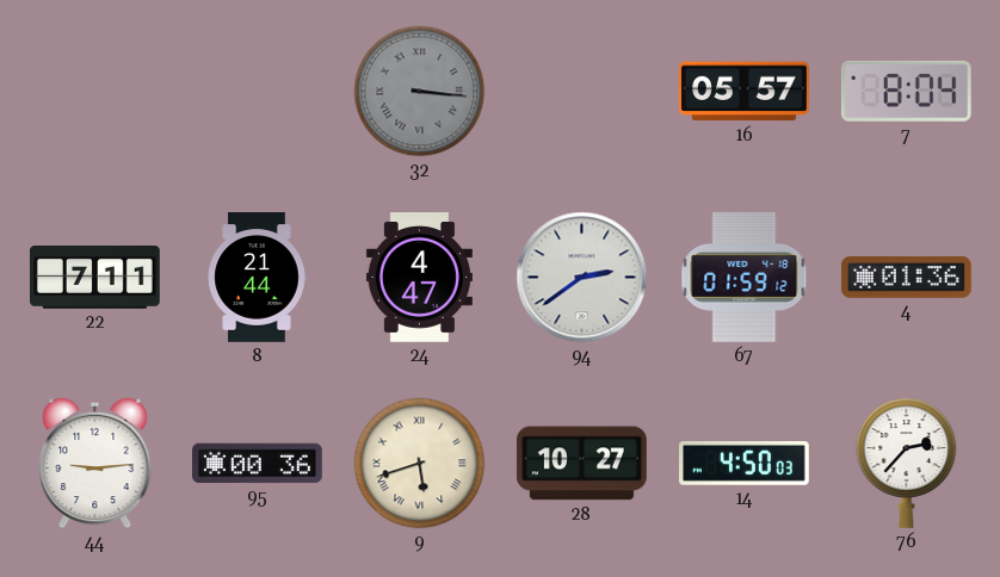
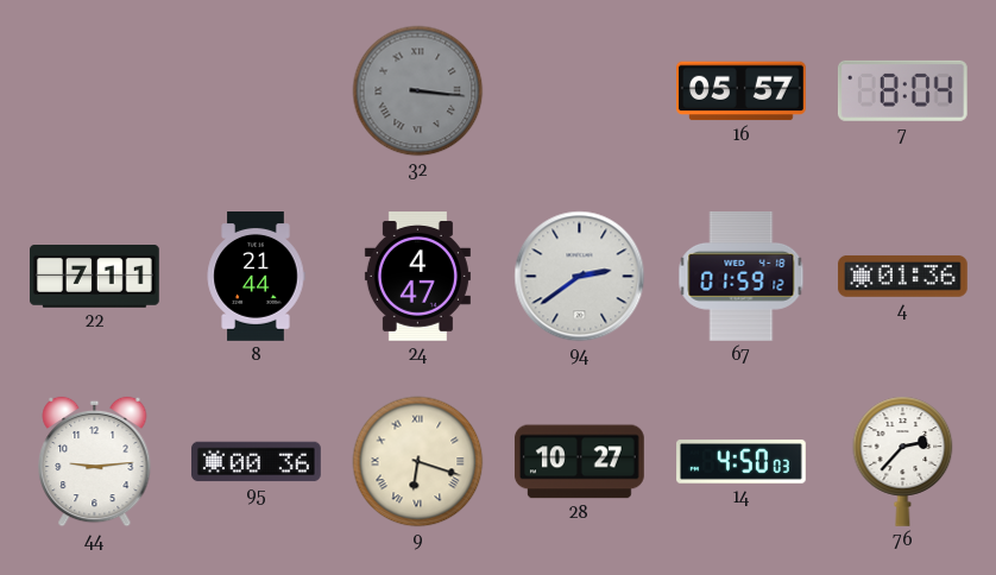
9: 5:42 -> 6:18 (418, 462)
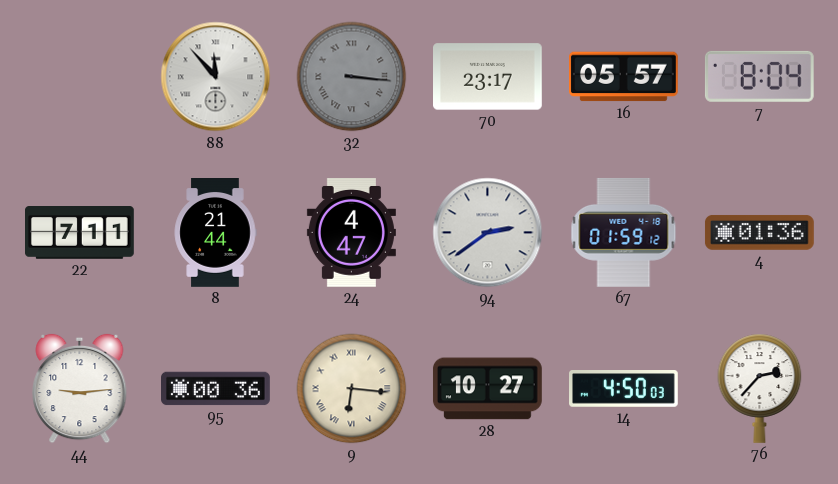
88: none -> 11:53 (216, 77)
70: none -> 23:17 (488, 77)
9: 6:18 -> 6:16 (352, 389)
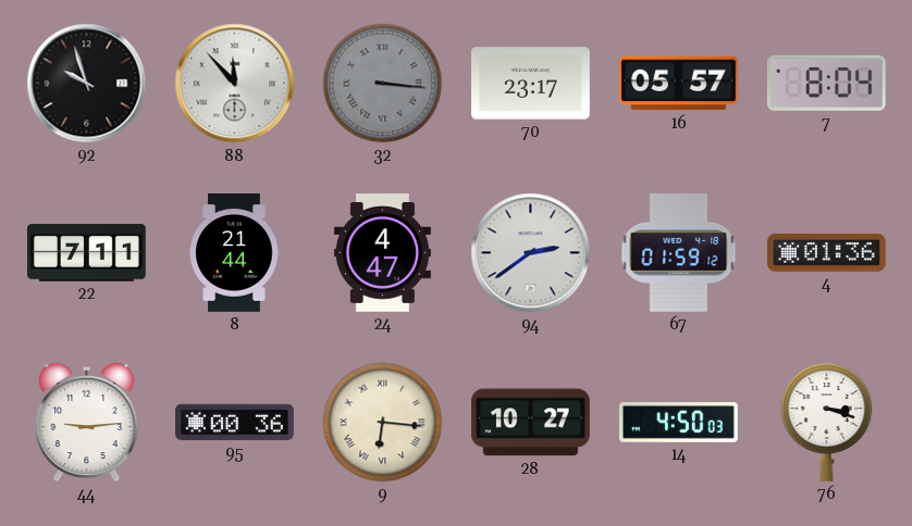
92: none -> 9:57 (87, 84)
76: 2:37 -> 3:18 (827, 422)
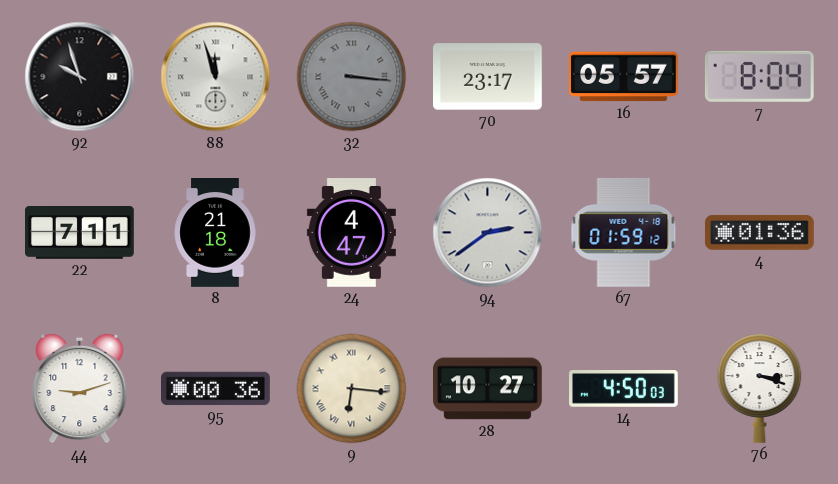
88: 11:53 -> 11:57 (216, 77)
8: 21:44 -> 21:18 (215, 233)
44: 9:14 -> 9:12 (80, 389)
